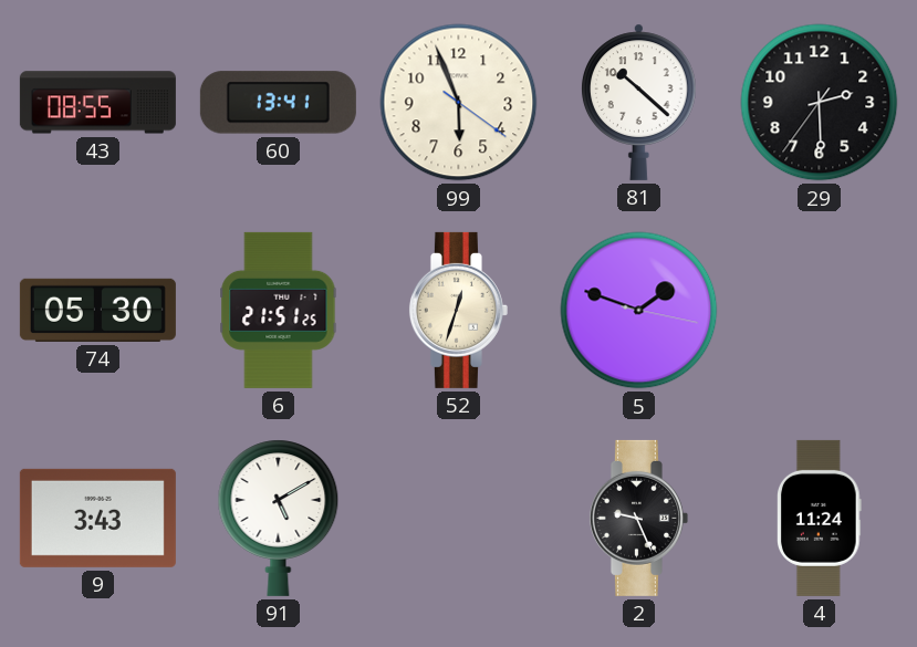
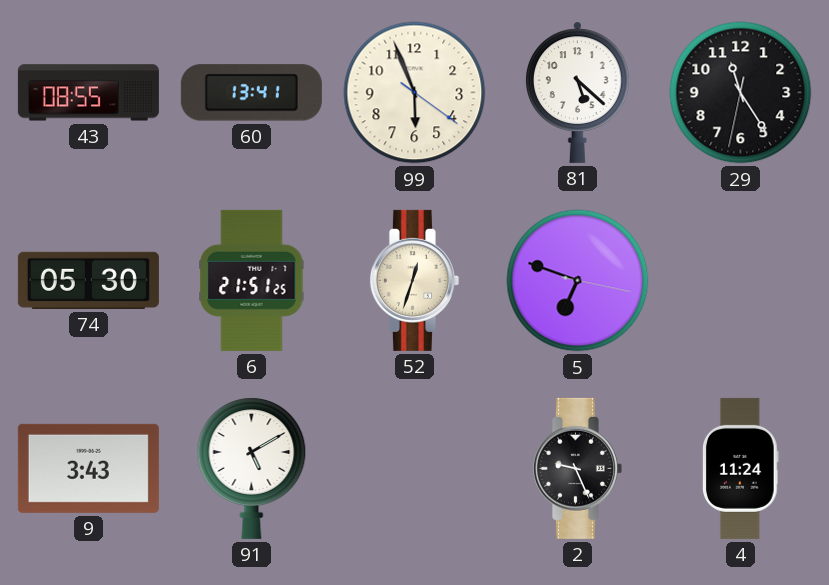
81: 10:22 -> 5:22 (578, 92)
29: 2:29 -> 11:24 (741, 93)
5: 1:48 -> 6:48 (578, 281)
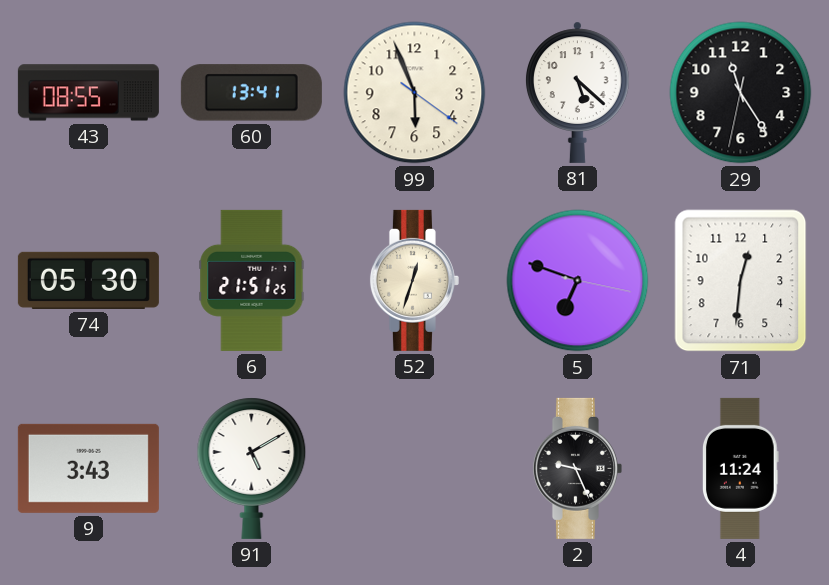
71: none -> 12:31 (741, 281)
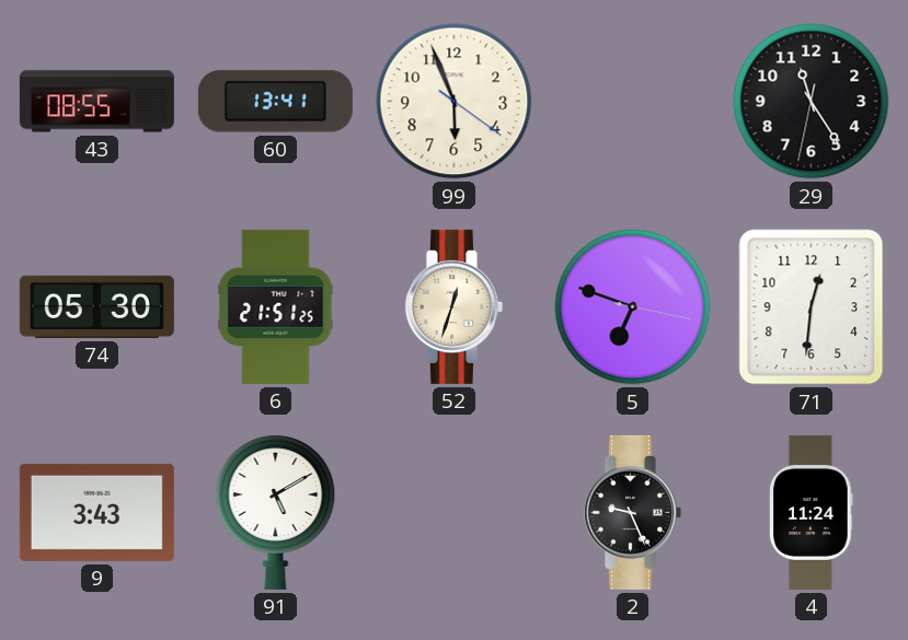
81: 5:22 -> none (578, 92)
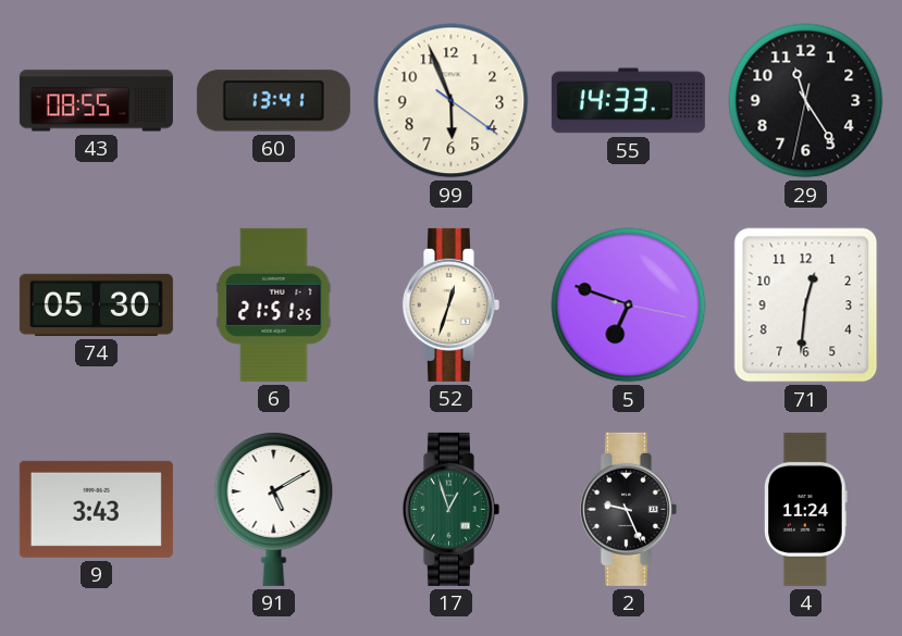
55: none -> 14:33 (628, 101)
17: none -> 12:57 (450, 509)
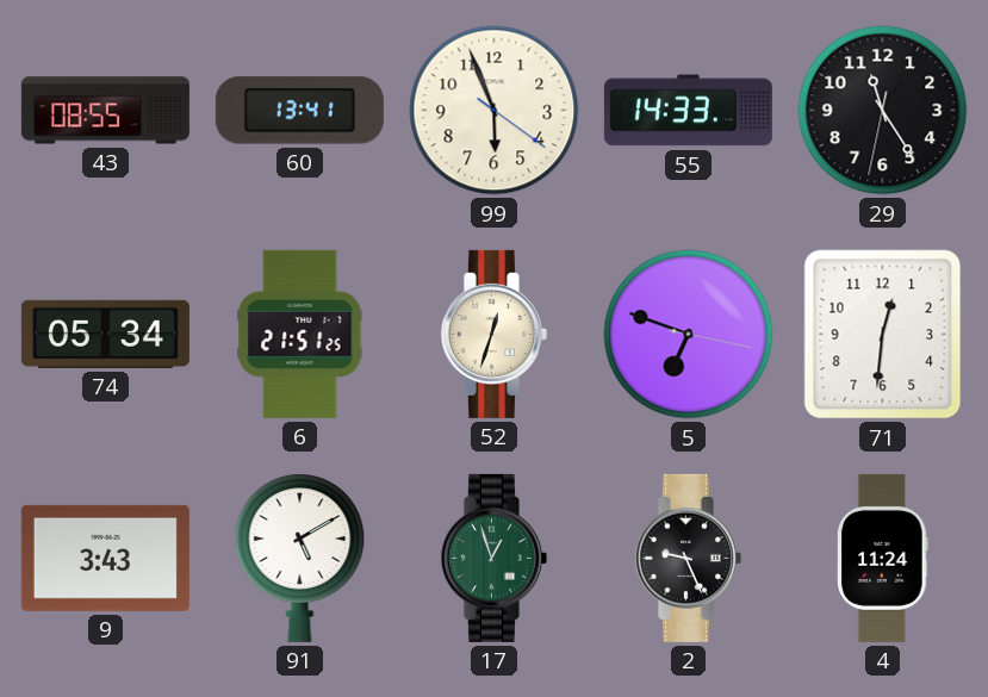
74: 05:30 -> 05:34 (105, 334)
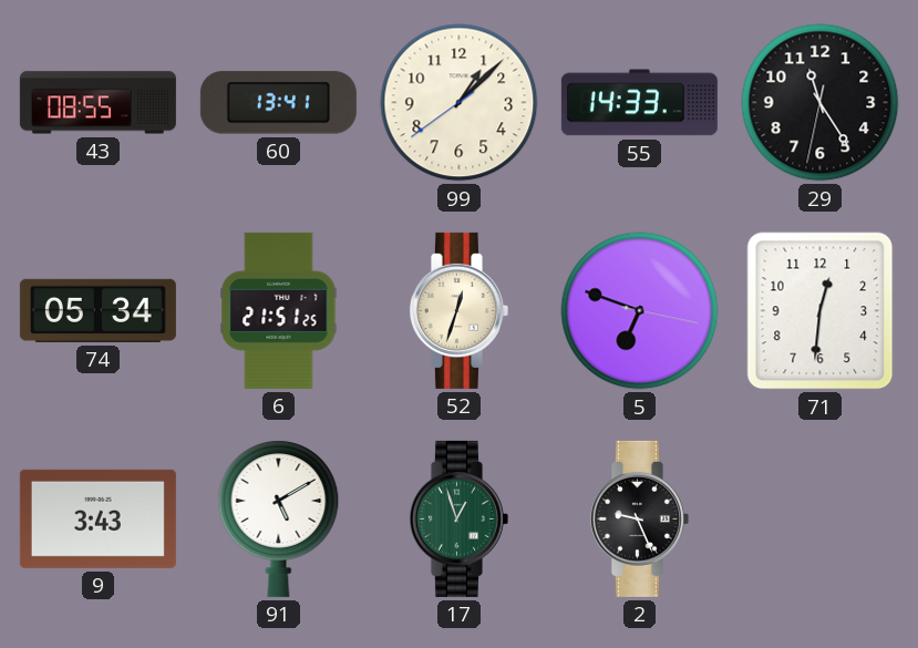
99: 5:56 -> 1:07 (460, 103)
4: 11:24 -> none (882, 558)
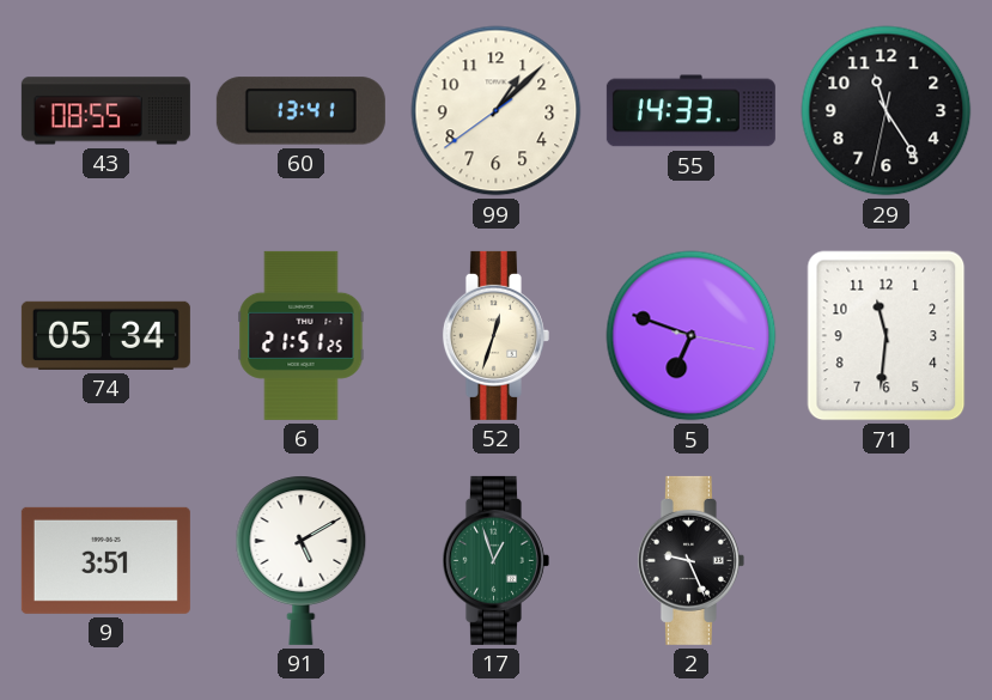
71: 12:31 -> 11:31 (887, 336)
9: 3:43 -> 3:51 (105, 560)
